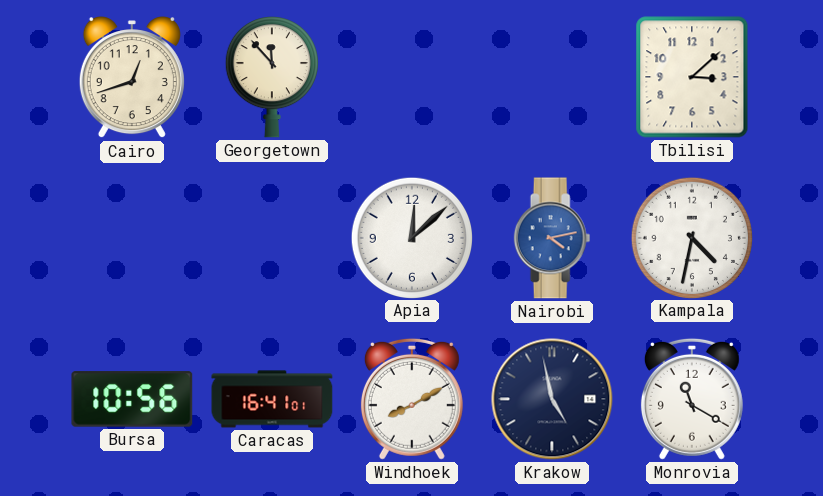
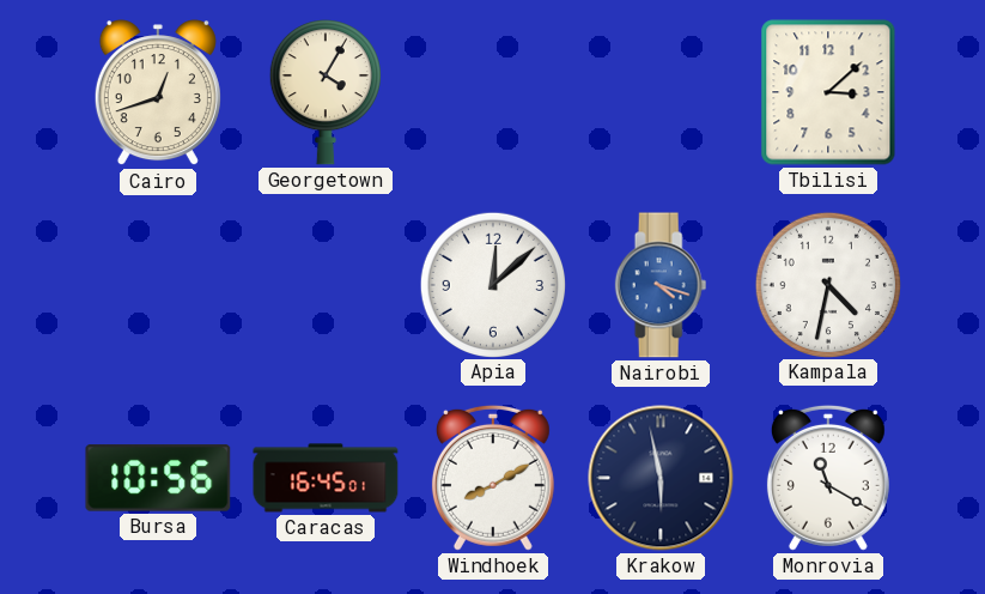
Georgetown: 11:53 -> 4:05 (326, 93)
Nairobi: 4:13 -> 4:18 (661, 285)
Caracas: 16:41 -> 16:45 (326, 478)
Krakow: 4:58 -> 5:58 (661, 478)
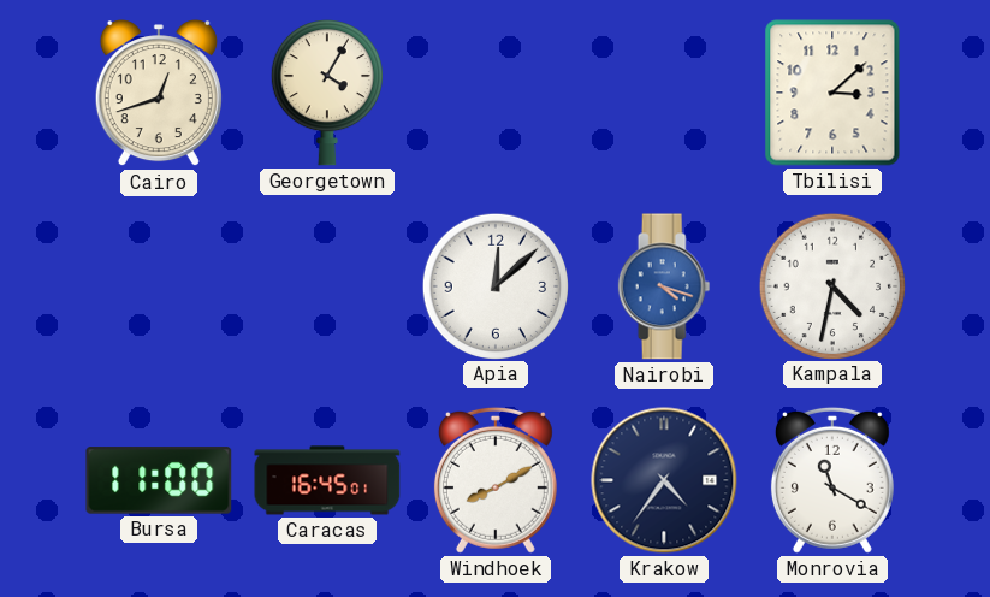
Bursa: 10:56 -> 11:00 (159, 480)
Krakow: 5:58 -> 4:36 (664, 480)
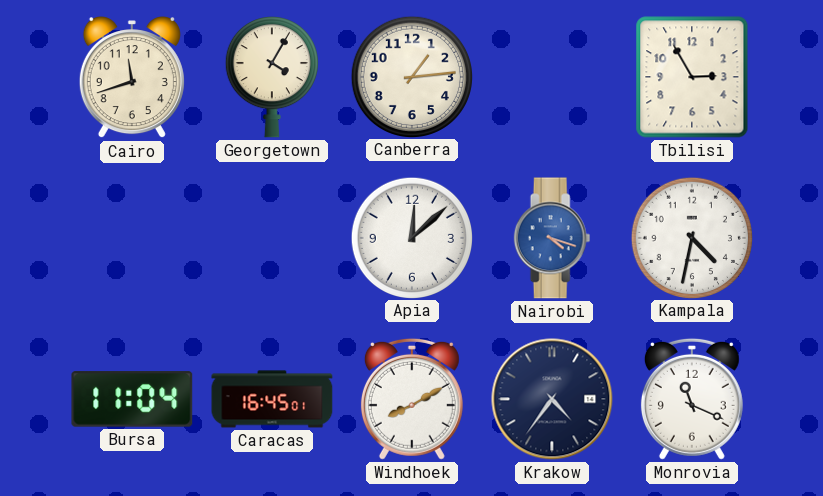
Cairo: 12:42 -> 11:42 (132, 78)
Canberra: none -> 1:14 (411, 76)
Tbilisi: 3:08 -> 2:55 (692, 77)
Bursa: 11:00 -> 11:04 (132, 399)
Monrovia: 11:20 -> 11:19 (692, 399)
